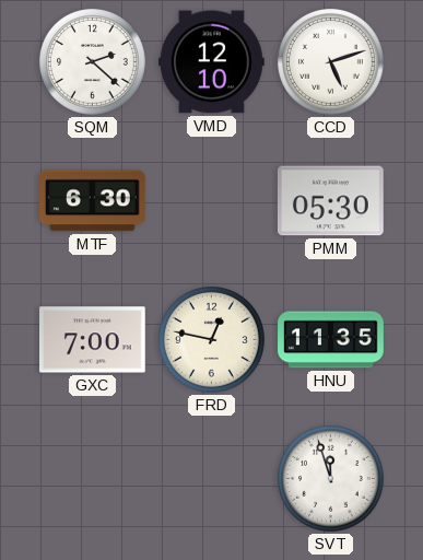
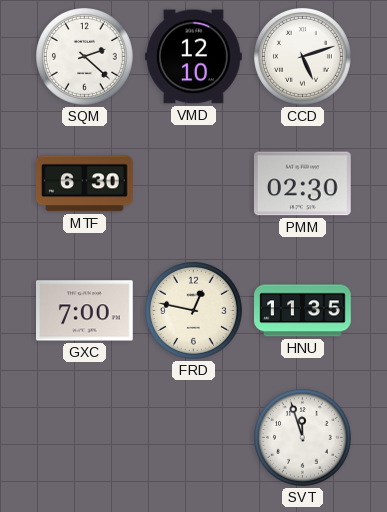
PMM: 05:30 -> 02:30 (302, 184)
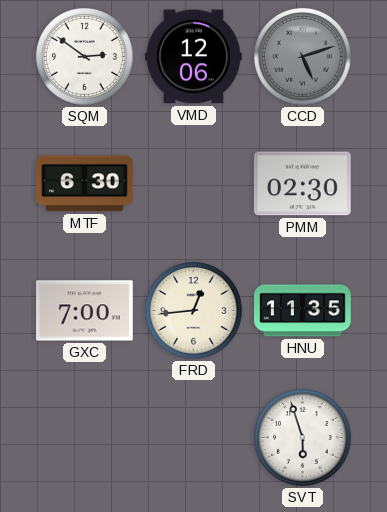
SQM: 2:22 -> 2:51 (85, 57)
VMD: 12:10 -> 12:06 (194, 57)
CCD dial: white -> grey (303, 57)
FRD: 12:47 -> 12:44 (194, 311)
SVT: 11:57 -> 5:57 (303, 438)
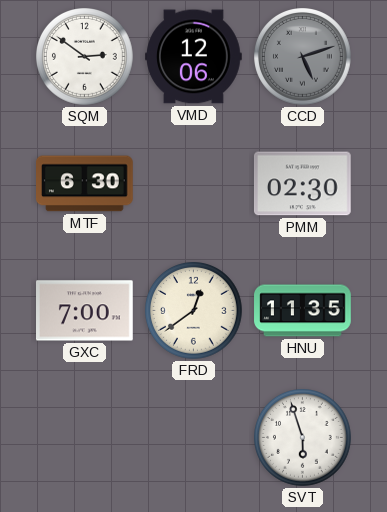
FRD: 12:44 -> 12:39 (194, 311)
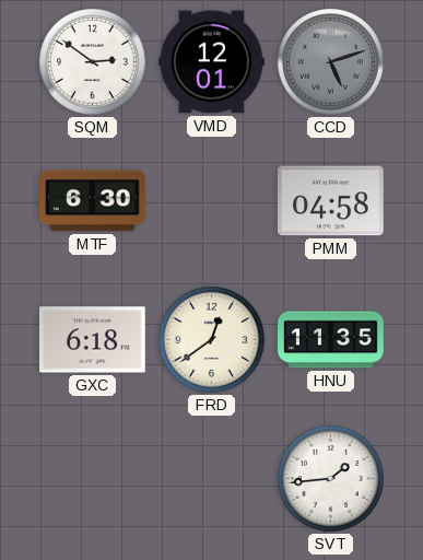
VMD: 12:06 -> 12:01 (212, 62)
PMM: 02:30 -> 04:58 (330, 201)
GXC: 7:00 -> 6:18 (93, 340)
SVT: 5:57 -> 1:44 (331, 479)
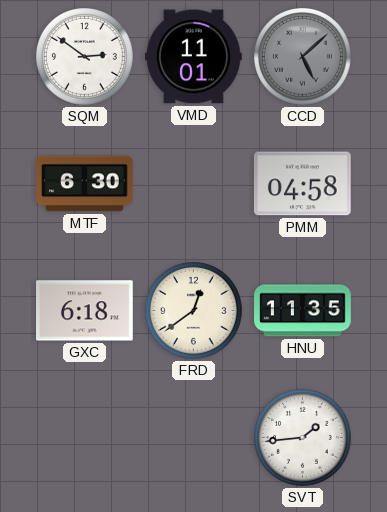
VMD: 12:01 -> 11:01 (194, 57)
CCD: 5:12 -> 5:08 (303, 57)
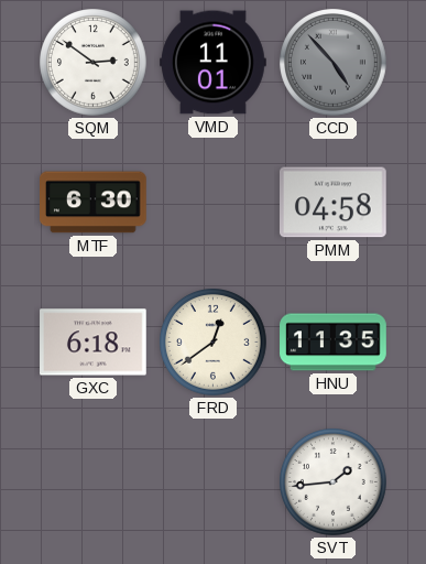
CCD: 5:08 -> 4:53 (334, 63)
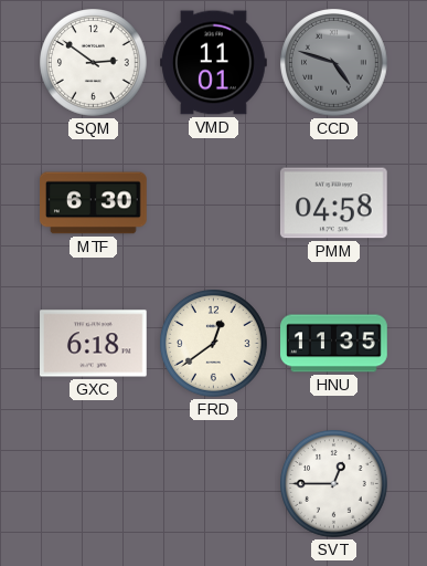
CCD: 4:53 -> 4:48 (334, 63)
SVT: 1:44 -> 12:45 (334, 484)
